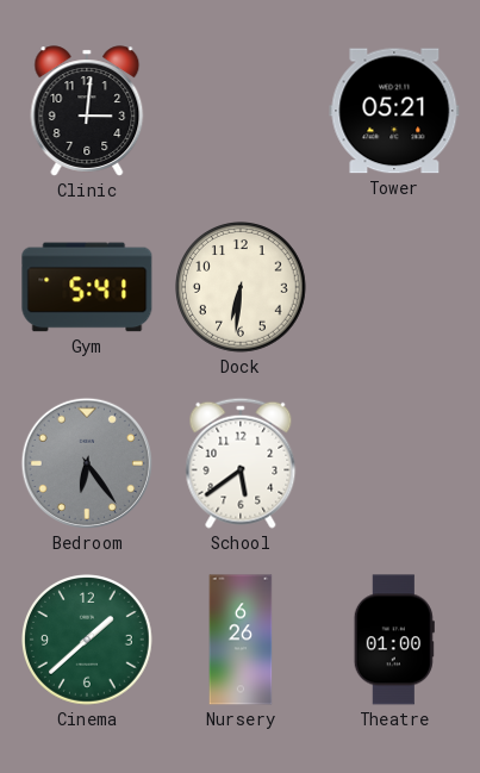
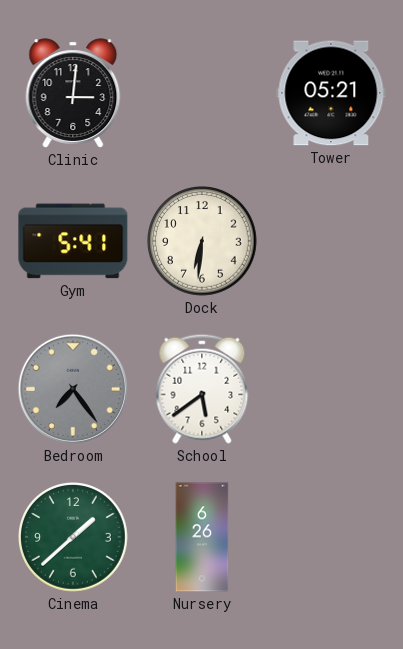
Bedroom: 6:24 -> 7:24 (73, 389)
Theatre: 01:00 -> none (394, 640)
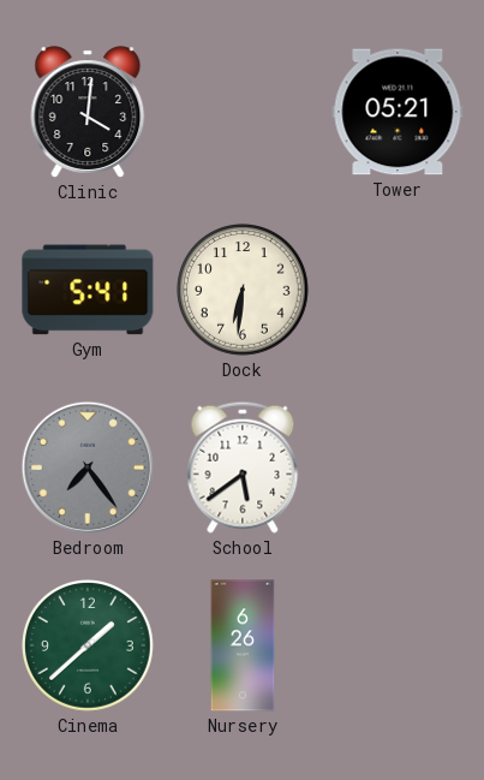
Clinic: 3:01 -> 4:01 (88, 112)
